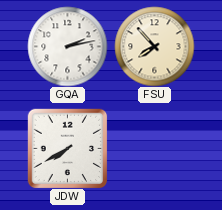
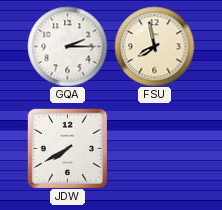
GQA: 2:13 -> 2:15 (67, 46)
FSU: 7:53 -> 7:58 (154, 46)
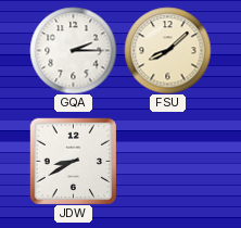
FSU: 7:58 -> 8:08 (167, 50)
JDW: 7:40 -> 8:40 (73, 161)
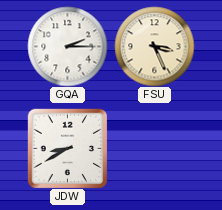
FSU: 8:08 -> 3:26 (154, 46)
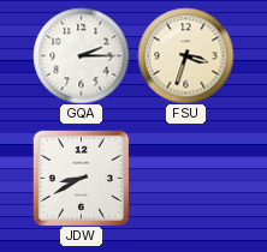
FSU: 3:26 -> 3:33 (185, 55)
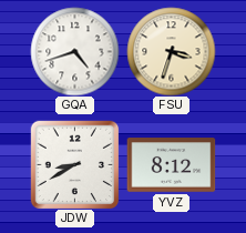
GQA: 2:15 -> 4:42 (74, 51)
YVZ: none -> 8:12 (171, 165)
